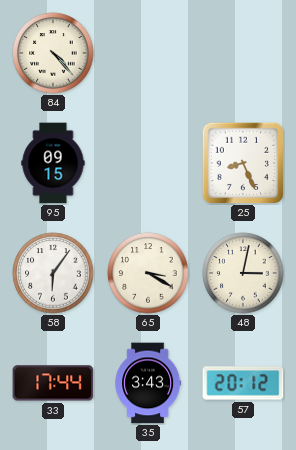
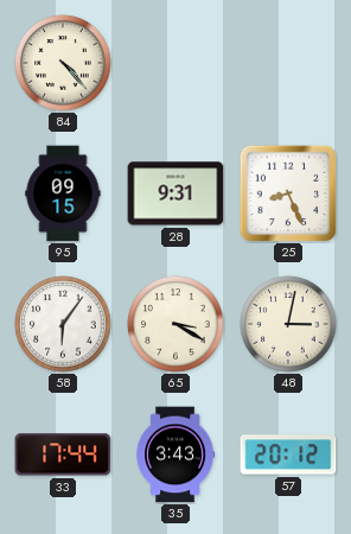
28: none -> 9:31 (175, 193)
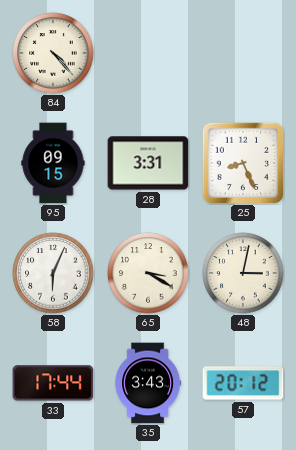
28: 9:31 -> 3:31 (148, 163)
58: 6:06 -> 6:04 (53, 273)
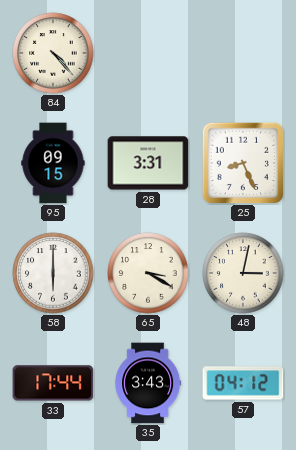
58: 6:04 -> 6:00 (53, 273)
57: 20:12 -> 04:12 (243, 383)
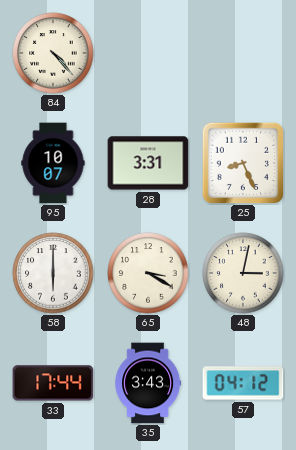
95: 09:15 -> 10:07 (53, 163)
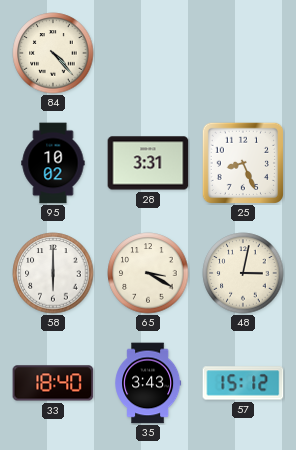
95: 10:07 -> 10:02 (53, 163)
33: 17:44 -> 18:40 (53, 383)
57: 04:12 -> 15:12 (243, 383)
